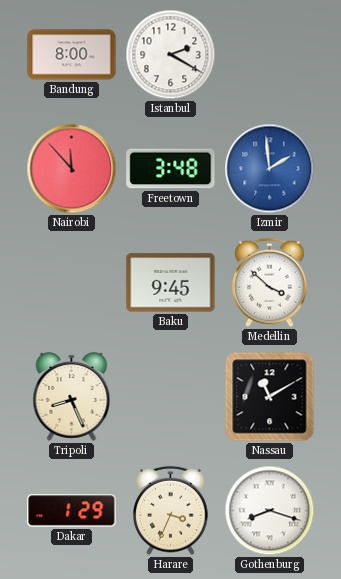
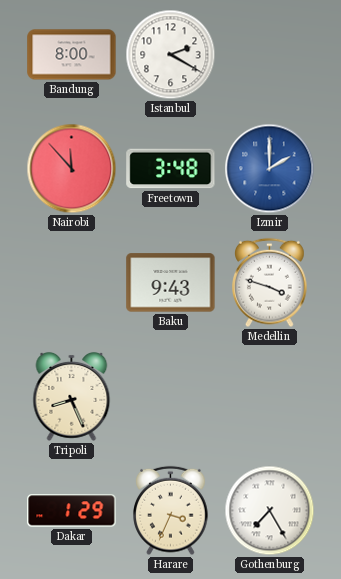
Izmir: 1:59 -> 2:00 (270, 169)
Baku: 9:45 -> 9:43 (171, 283)
Medellin: 3:52 -> 3:48 (270, 283)
Nassau: 11:10 -> none (270, 397)
Gothenburg: 8:18 -> 7:25 (270, 511)
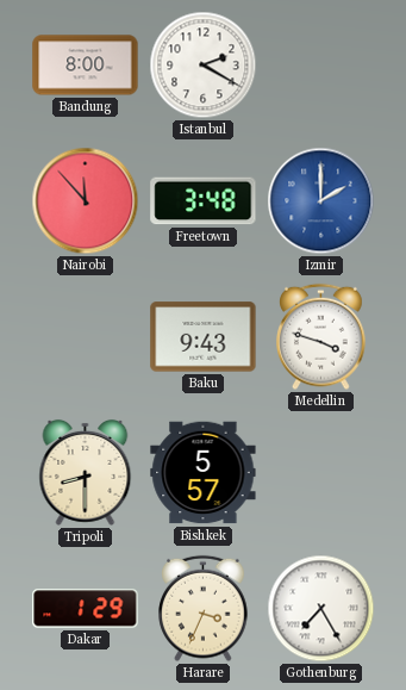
Tripoli: 8:26 -> 8:30 (86, 472)
Bishkek: none -> 5:57 (204, 473)
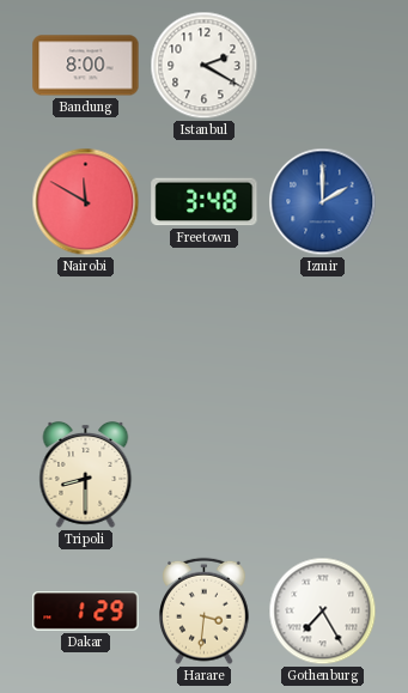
Nairobi: 11:53 -> 11:50 (86, 202)
Baku: 9:43 -> none (204, 337)
Medellin: 3:48 -> none (321, 337)
Bishkek: 5:57 -> none (204, 473)
Harare: 3:34 -> 3:31 (205, 612)
